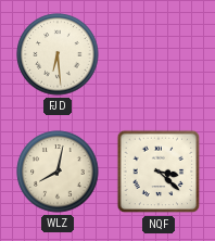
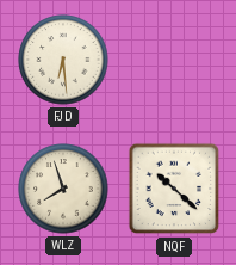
WLZ: 8:02 -> 7:57 (63, 189)
NQF: 3:22 -> 10:22 (174, 189)
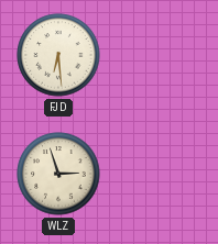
WLZ: 7:57 -> 2:57 (58, 174)
NQF: 10:22 -> none (174, 189)
